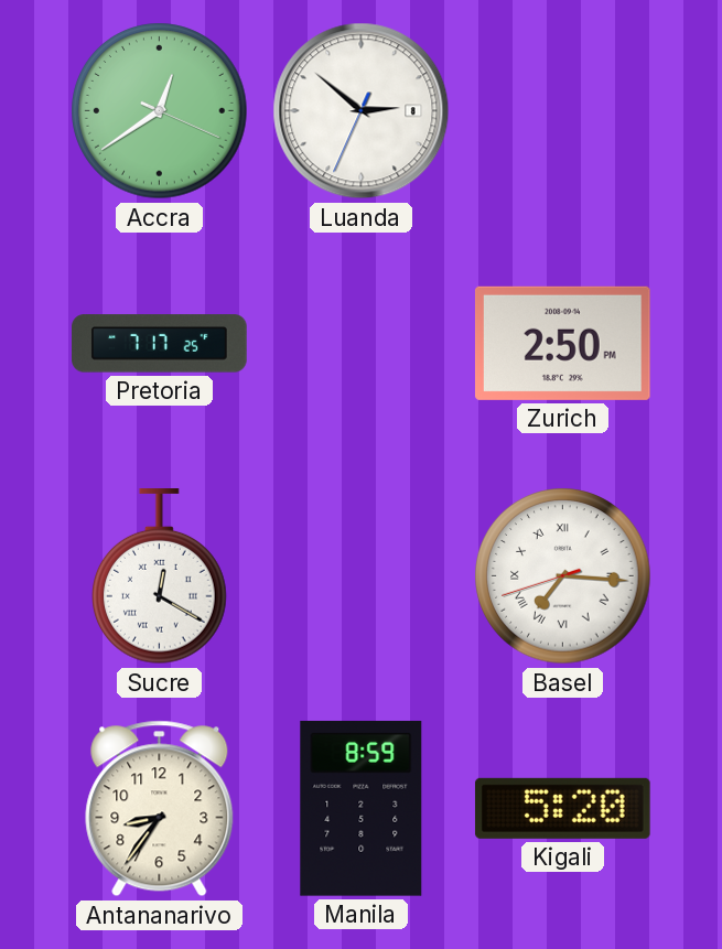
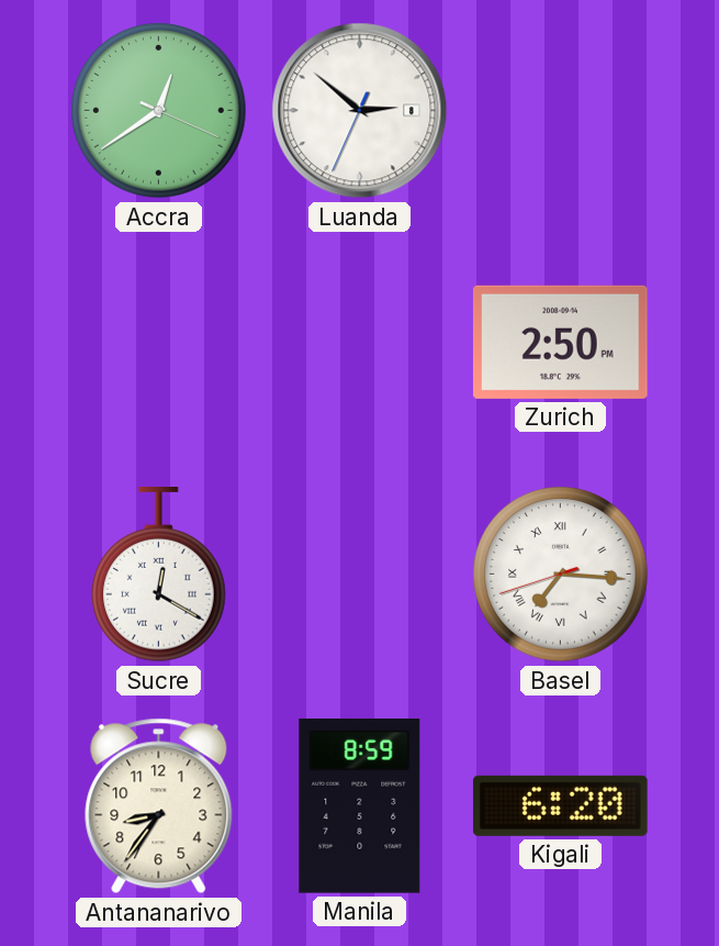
Pretoria: 7:17 -> none (160, 344)
Kigali: 5:20 -> 6:20 (560, 805)
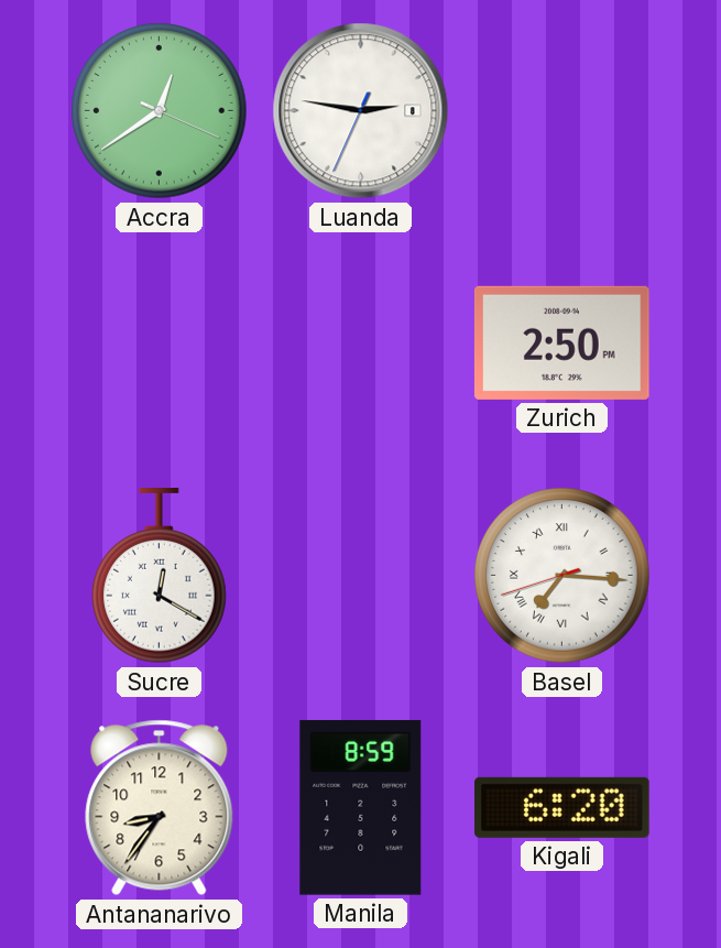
Luanda: 2:51 -> 2:46 (361, 111)
